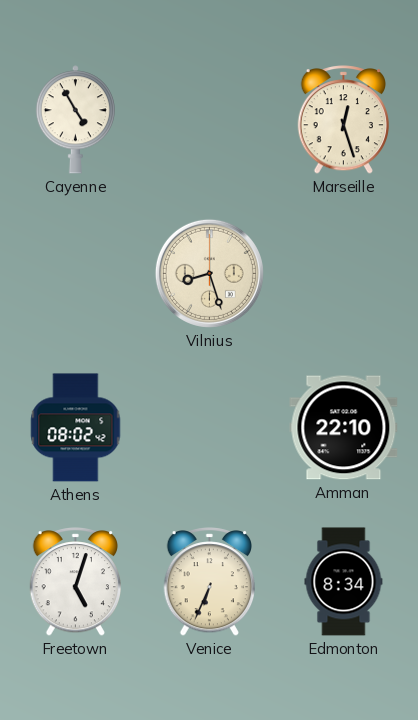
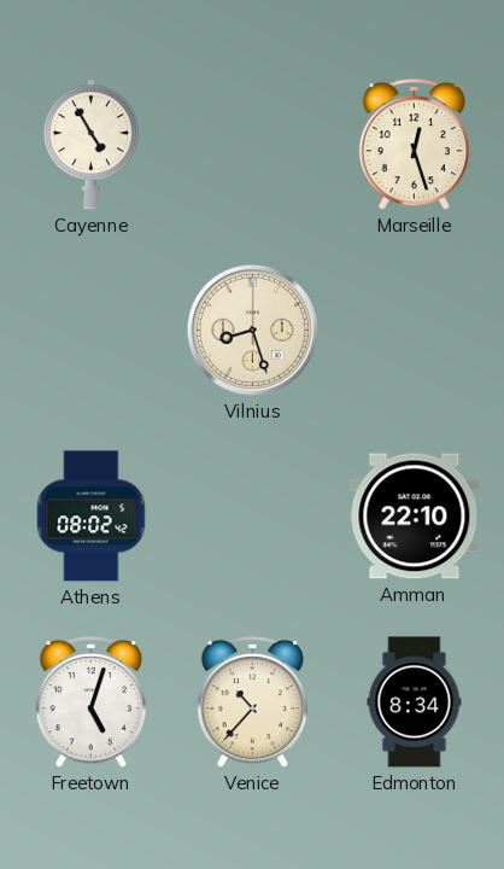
Venice: 6:34 -> 10:37 (252, 702)
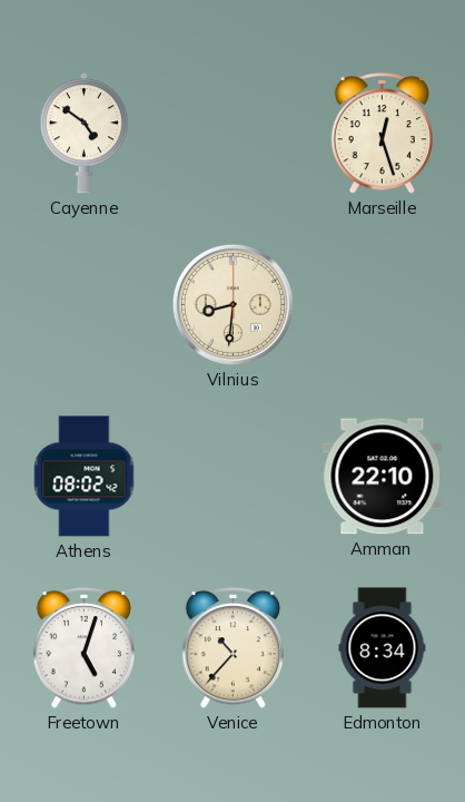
Cayenne: 4:55 -> 4:51 (83, 134)
Vilnius: 8:27 -> 8:31 (233, 304)
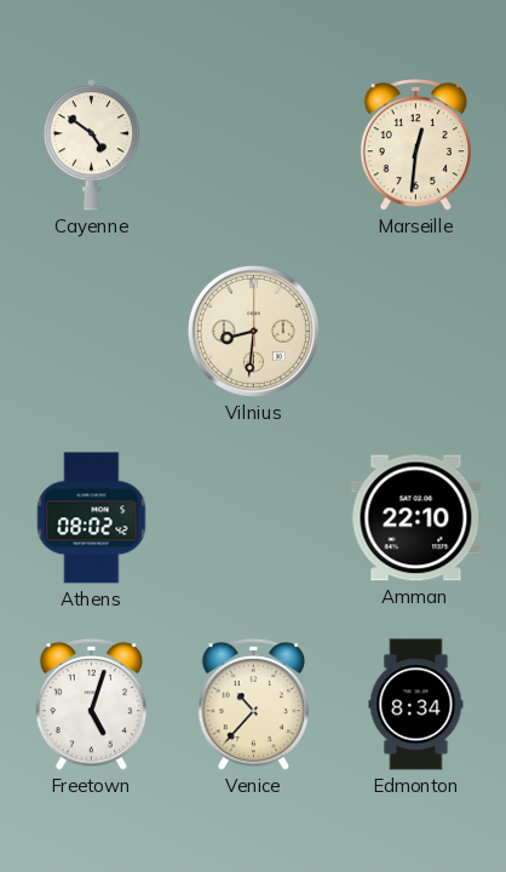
Marseille: 12:27 -> 12:31 (415, 145)
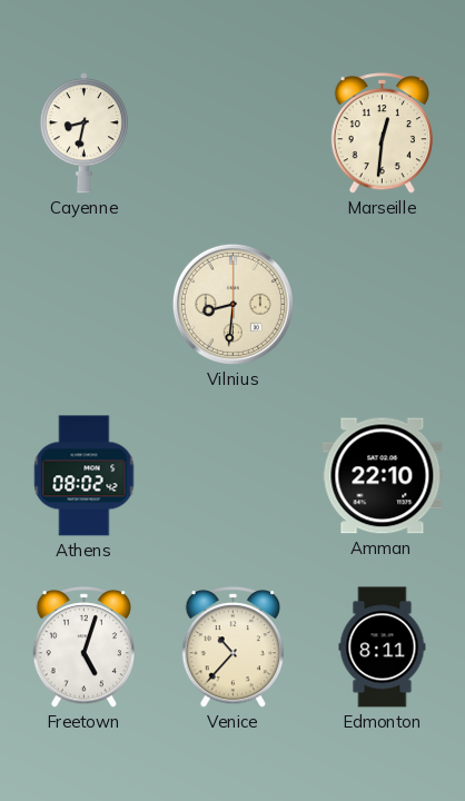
Cayenne: 4:51 -> 8:32 (83, 133)
Edmonton: 8:34 -> 8:11 (383, 647)
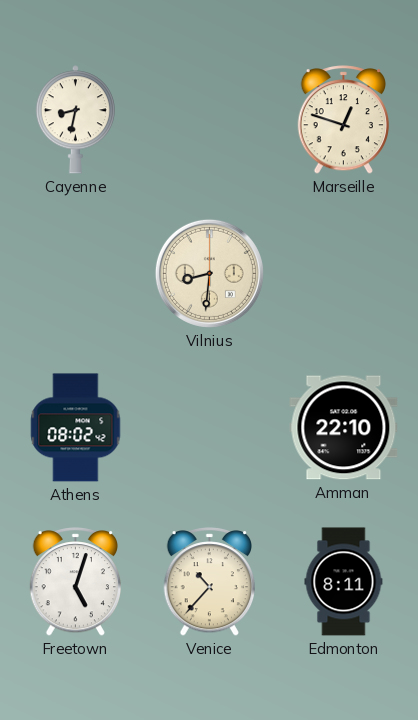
Marseille: 12:31 -> 12:48 (343, 120)
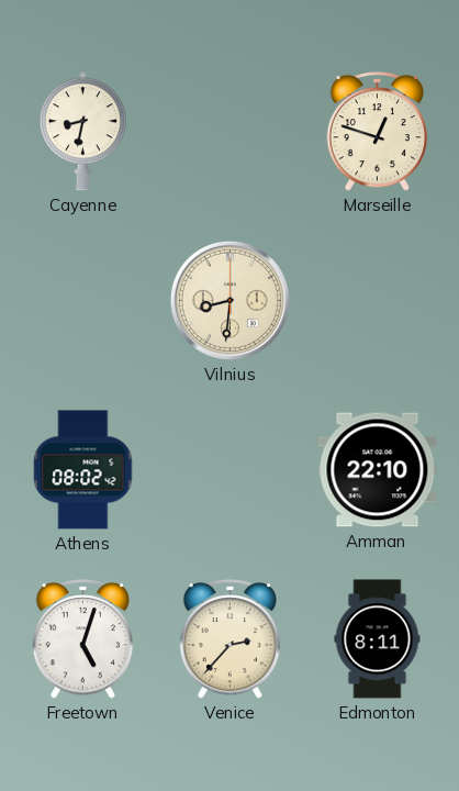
Venice: 10:37 -> 2:37 (229, 639)
